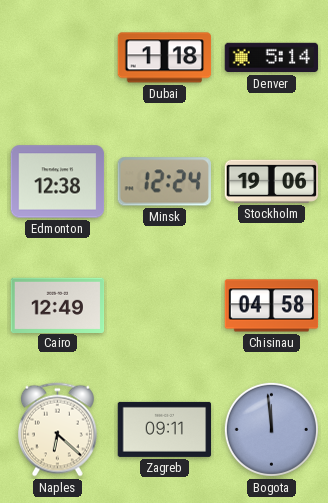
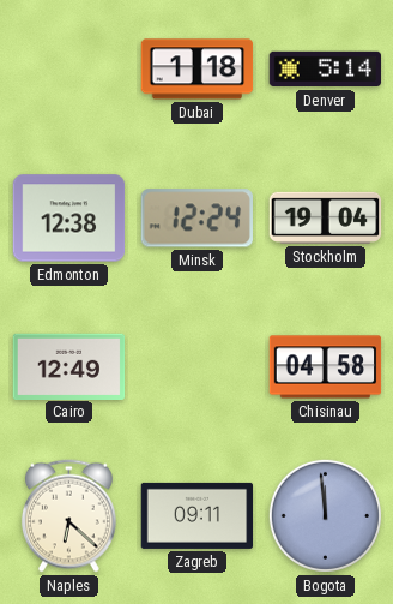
Stockholm: 19:06 -> 19:04 (326, 217)
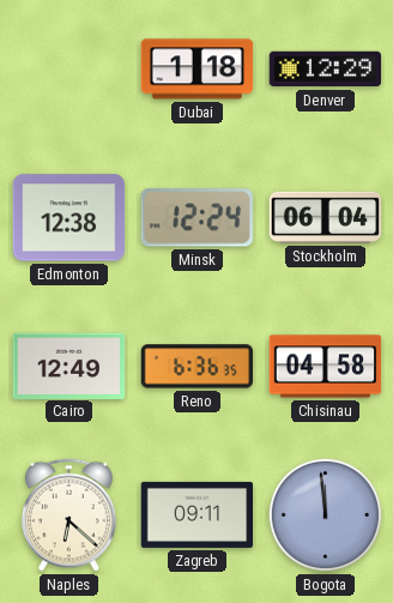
Denver: 5:14 -> 12:29 (326, 70)
Stockholm: 19:04 -> 06:04 (326, 217)
Reno: none -> 6:36 (198, 367)
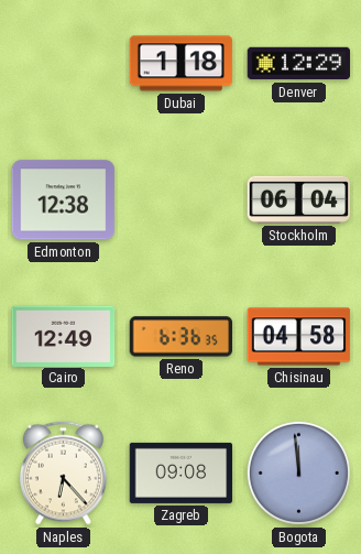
Minsk: 12:24 -> none (196, 218)
Naples: 6:22 -> 6:23 (63, 474)
Zagreb: 09:11 -> 09:08 (182, 472)
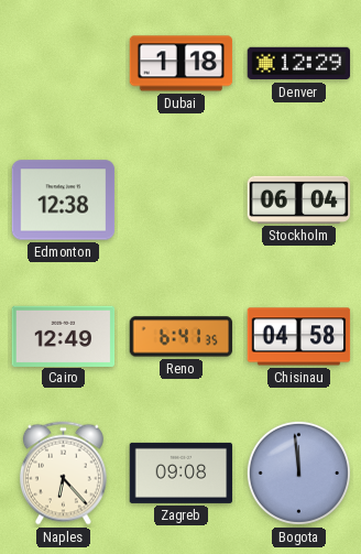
Reno: 6:36 -> 6:41 (182, 337)
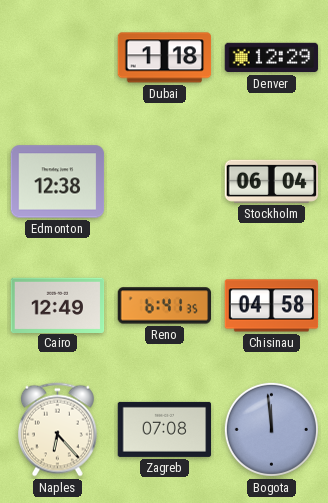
Zagreb: 09:08 -> 07:08 (165, 429)
